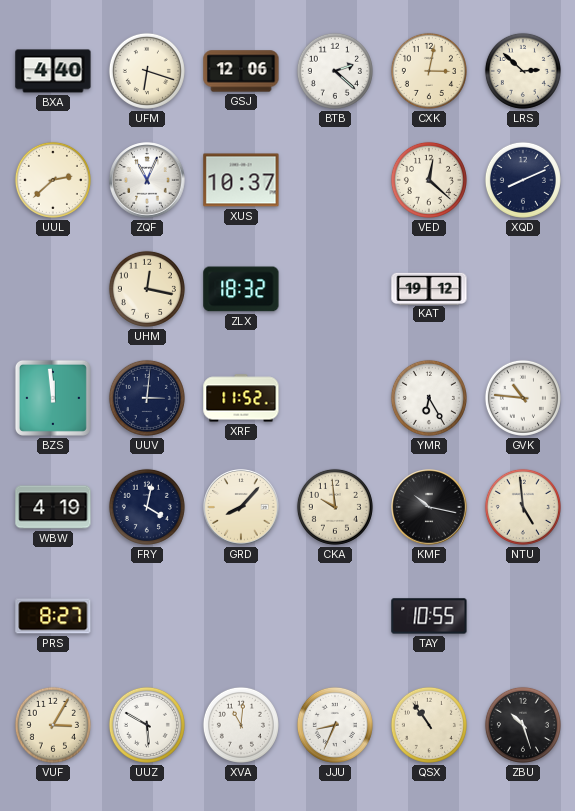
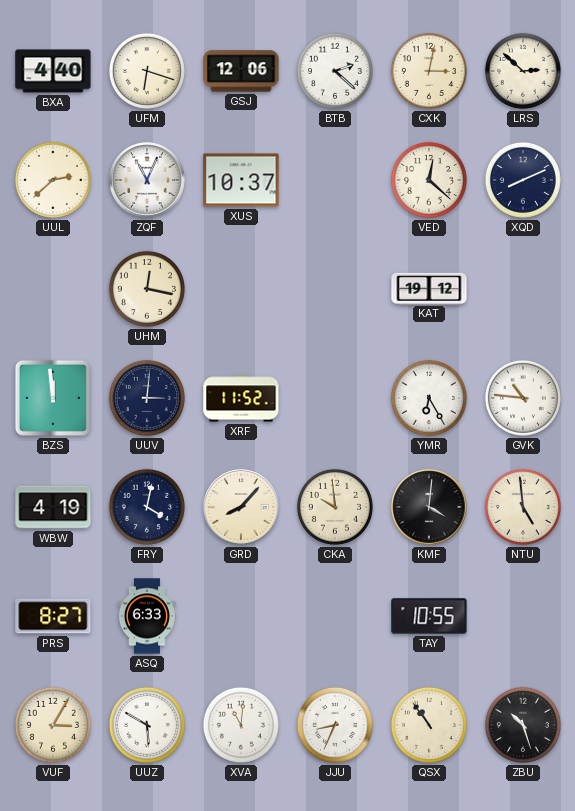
ZLX: 18:32 -> none (241, 289)
KMF: 10:17 -> 4:01 (429, 507)
ASQ: none -> 6:33 (147, 616)
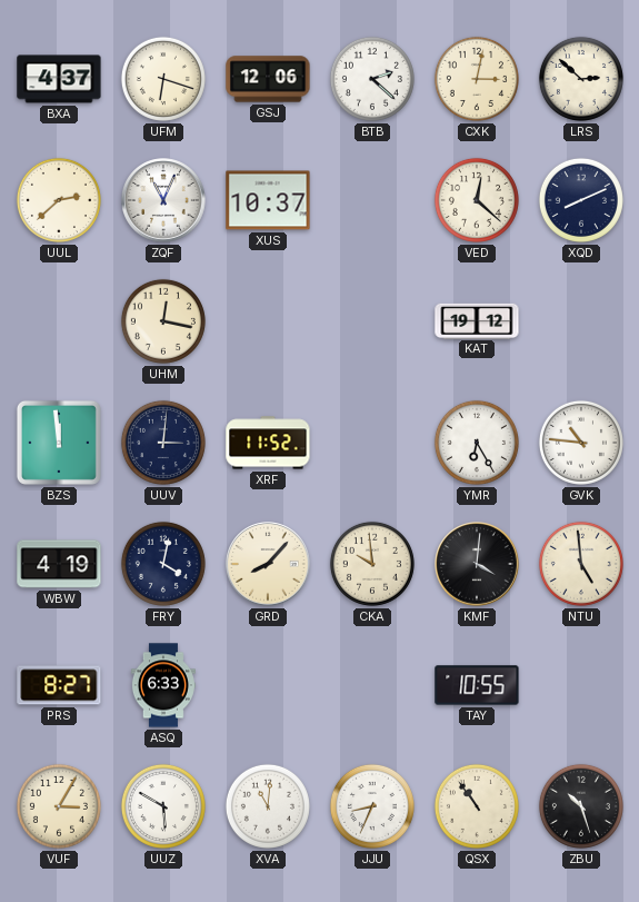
BXA: 4:40 -> 4:37 (59, 79)
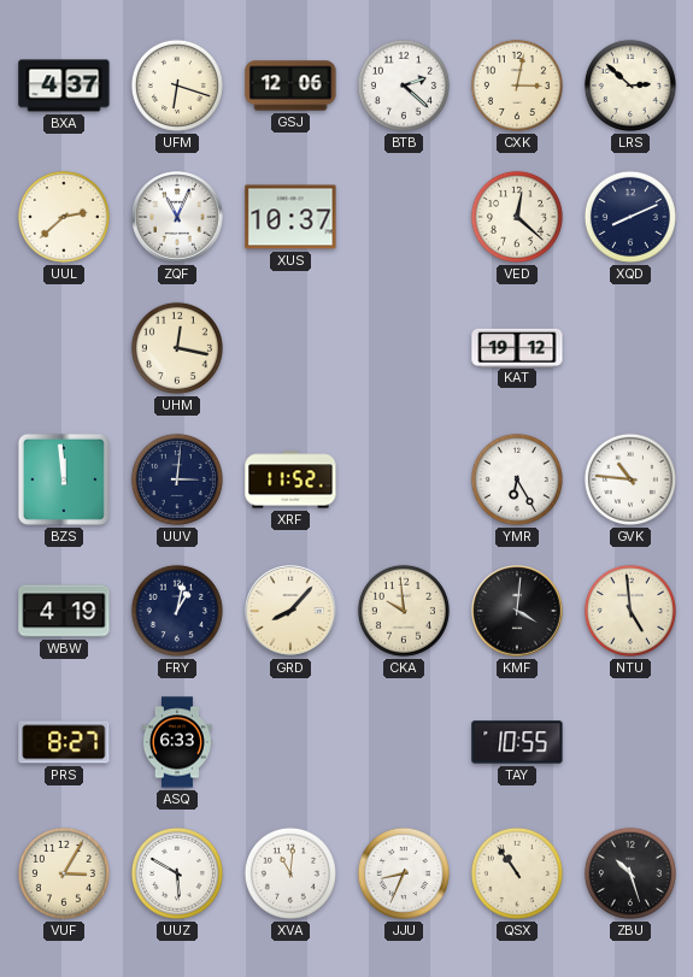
FRY: 4:02 -> 1:02 (177, 611)
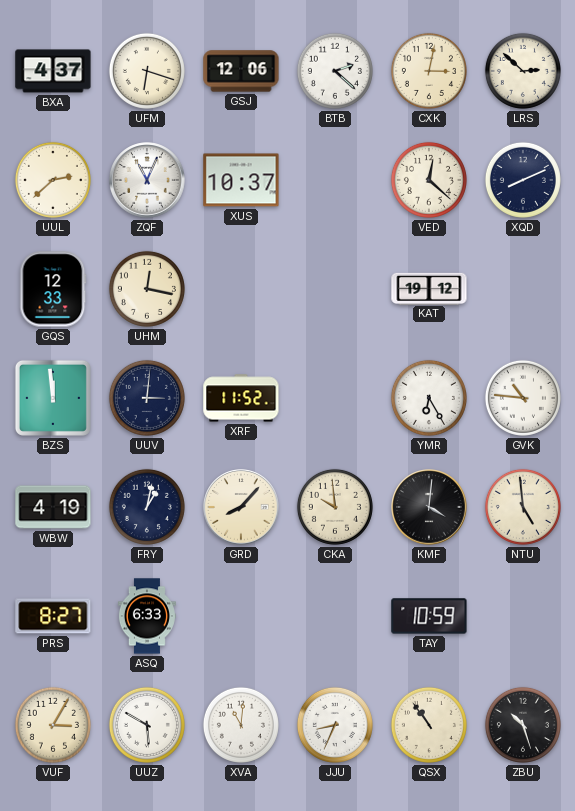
GQS: none -> 12:33 (53, 289)
TAY: 10:55 -> 10:59 (429, 616)
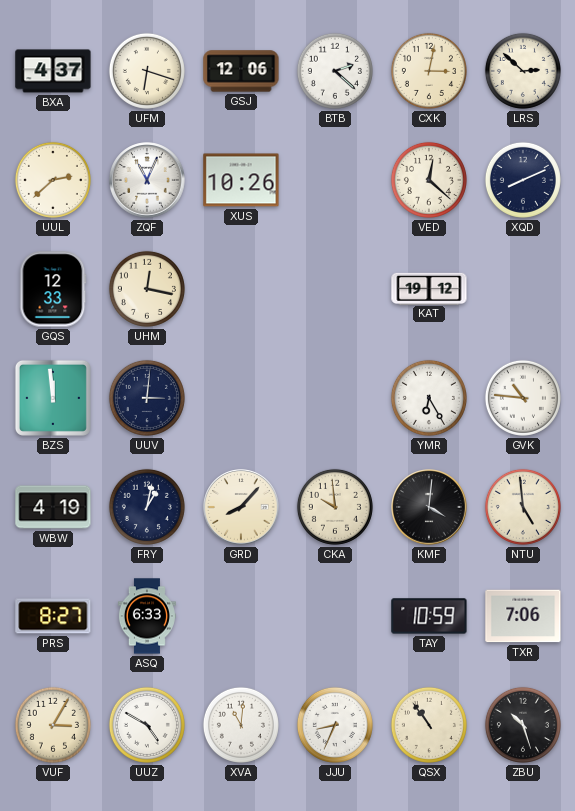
XUS: 10:37 -> 10:26 (241, 180)
XRF: 11:52 -> none (241, 398)
TXR: none -> 7:06 (523, 616)
UUZ: 5:50 -> 4:50 (147, 725)
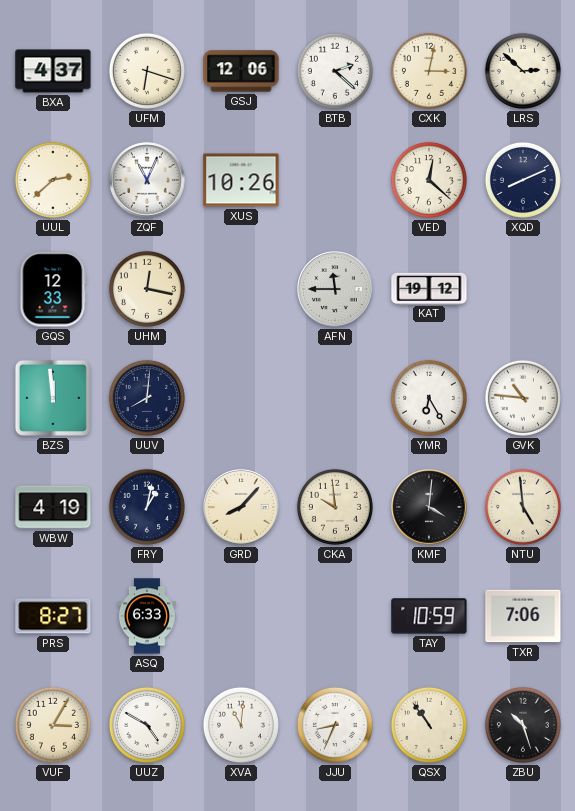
AFN: none -> 11:45 (335, 289)
UUV: 3:01 -> 8:01 (147, 398)
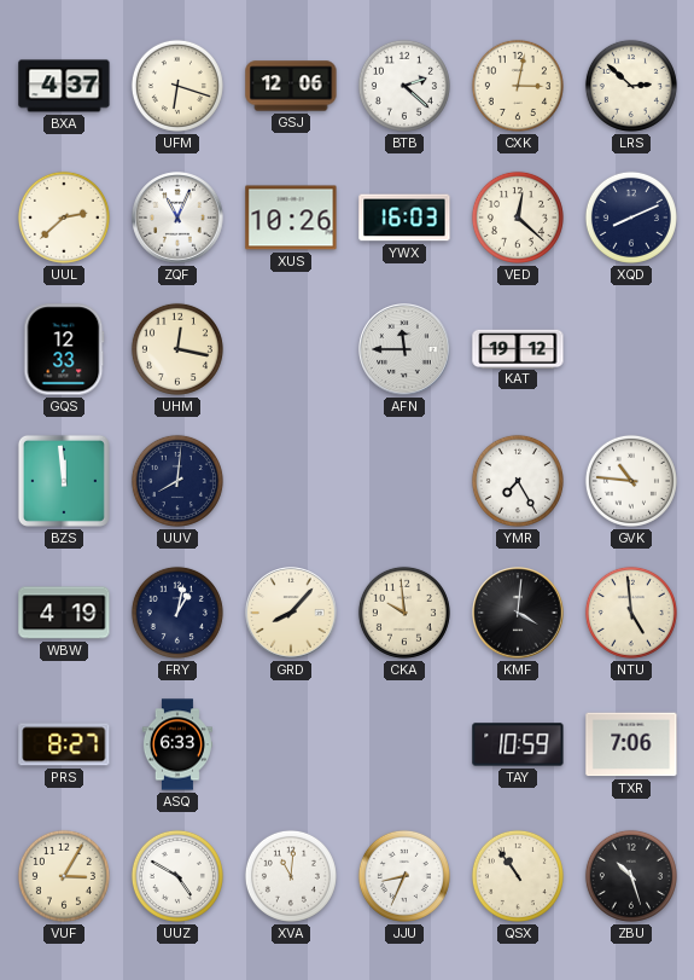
YWX: none -> 16:03 (404, 218)
YMR: 6:25 -> 7:25 (518, 481)
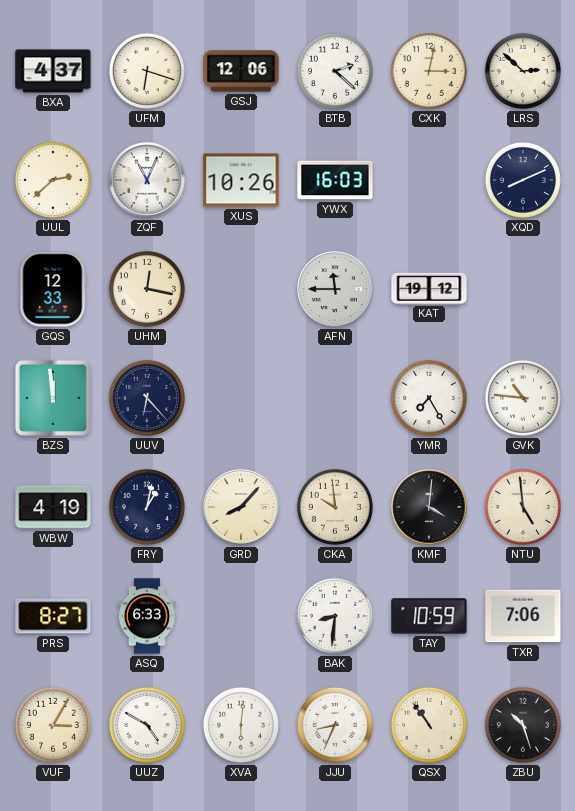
VED: 12:22 -> none (518, 218)
UUV: 8:01 -> 6:23 (147, 398)
BAK: none -> 8:31 (335, 616)
XVA: 11:01 -> 6:01 (241, 725)
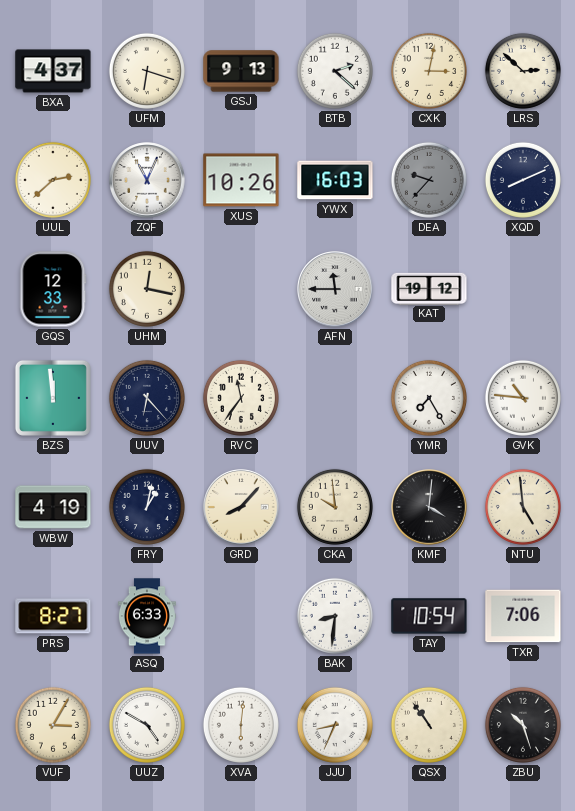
GSJ: 12:06 -> 9:13 (241, 71)
DEA: none -> 9:37 (429, 180)
RVC: none -> 11:36 (241, 398)
TAY: 10:59 -> 10:54 (429, 616)
